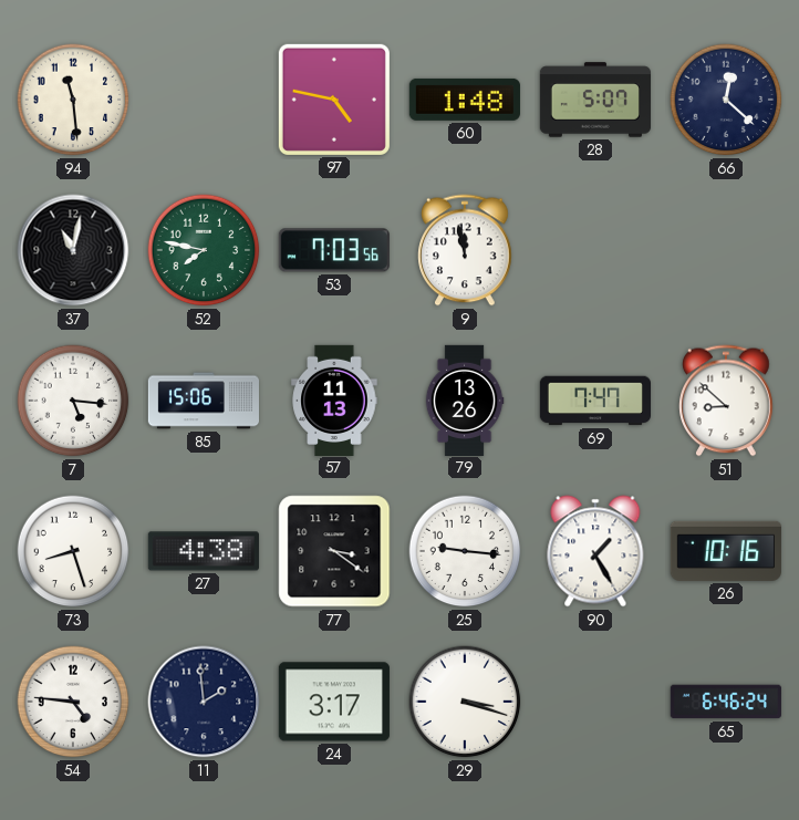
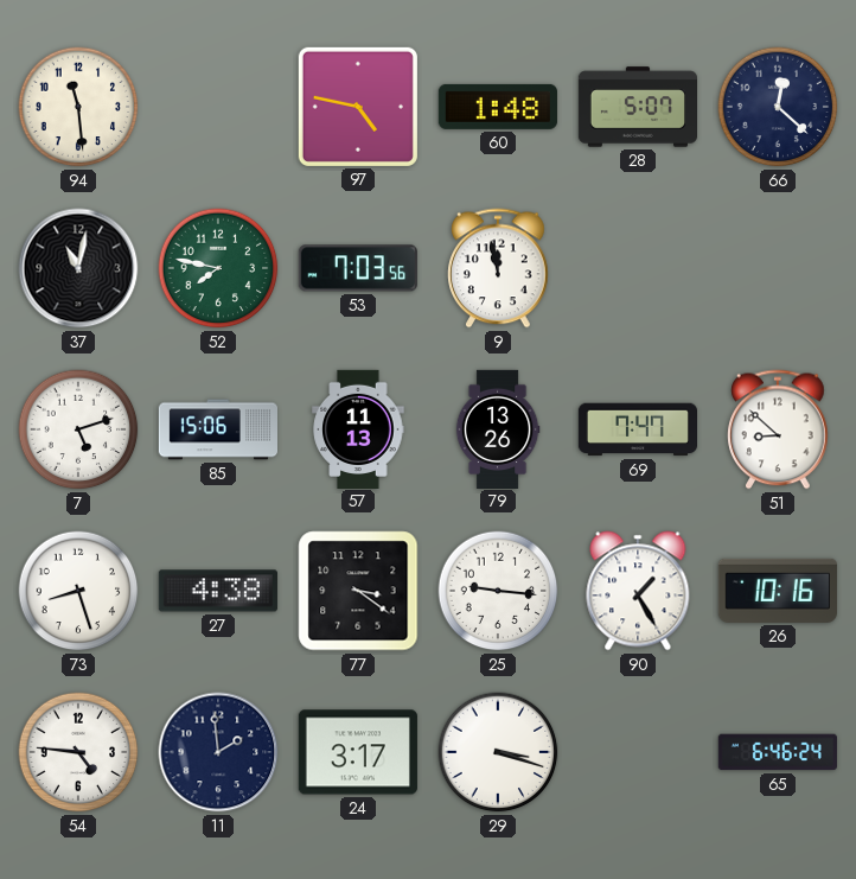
7: 5:16 -> 5:12 (78, 429)
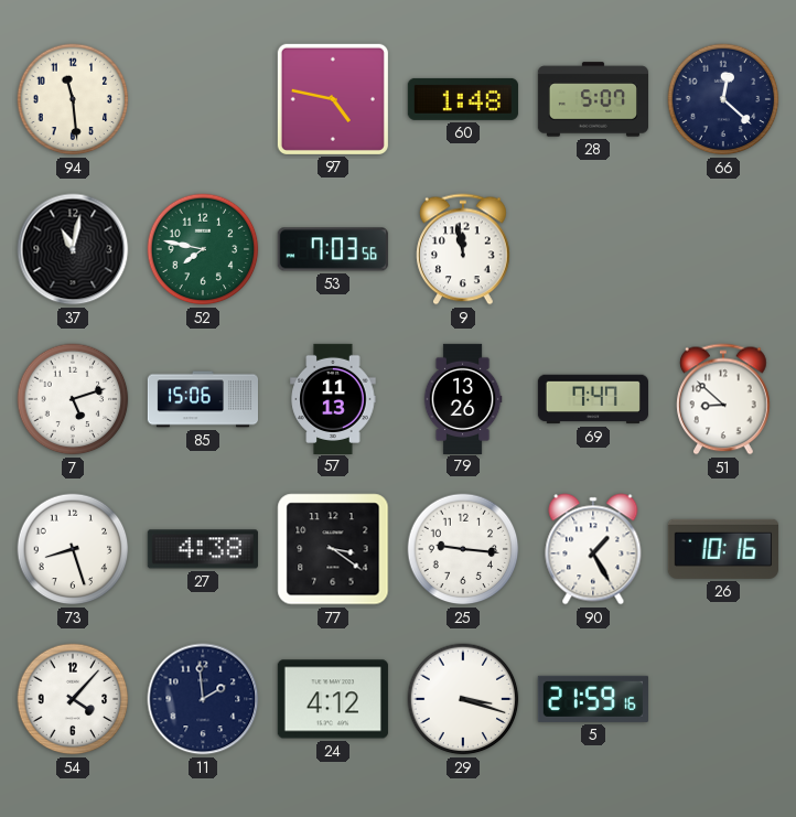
54: 4:46 -> 4:07 (73, 699)
24: 3:17 -> 4:12 (333, 699)
5: none -> 21:59 (593, 699)
65: 6:46 -> none (778, 752)
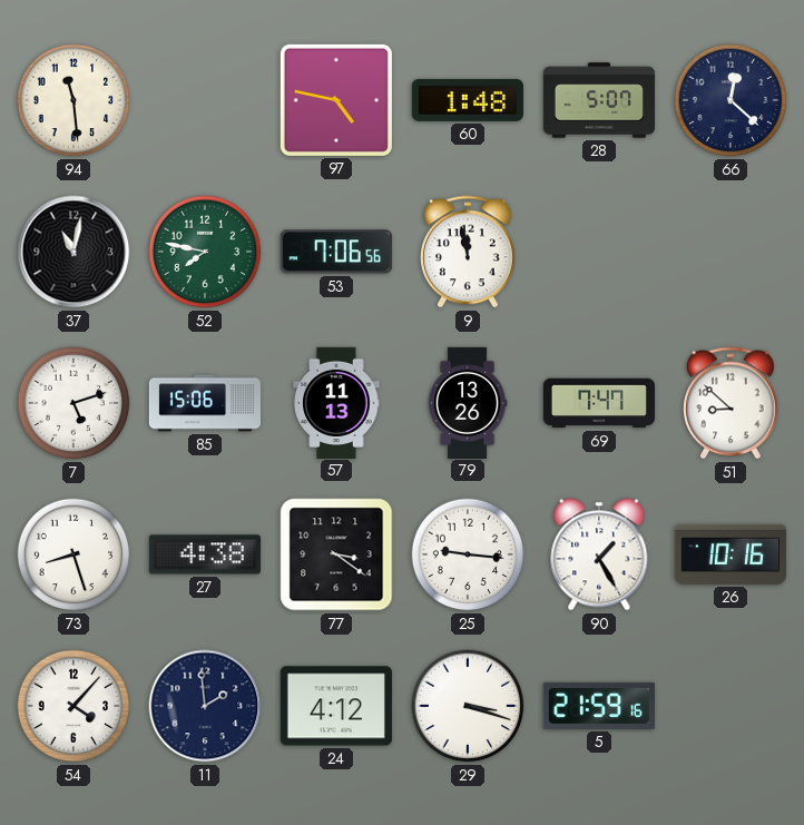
53: 7:03 -> 7:06 (336, 252)
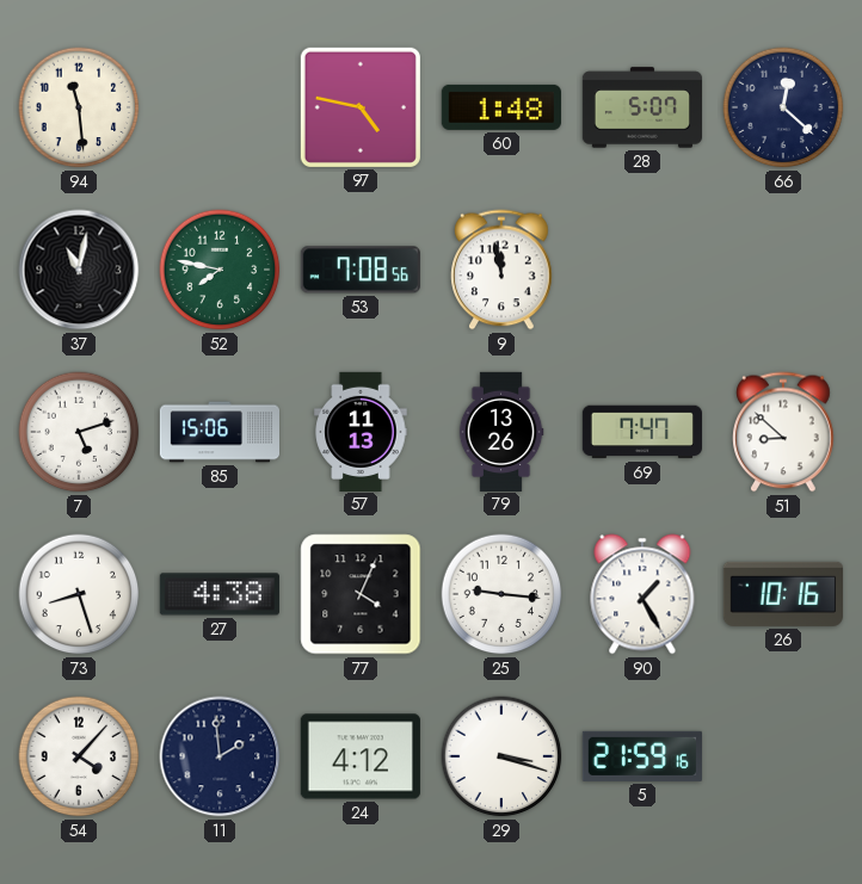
53: 7:06 -> 7:08 (361, 270)
77: 3:21 -> 4:04 (361, 594)
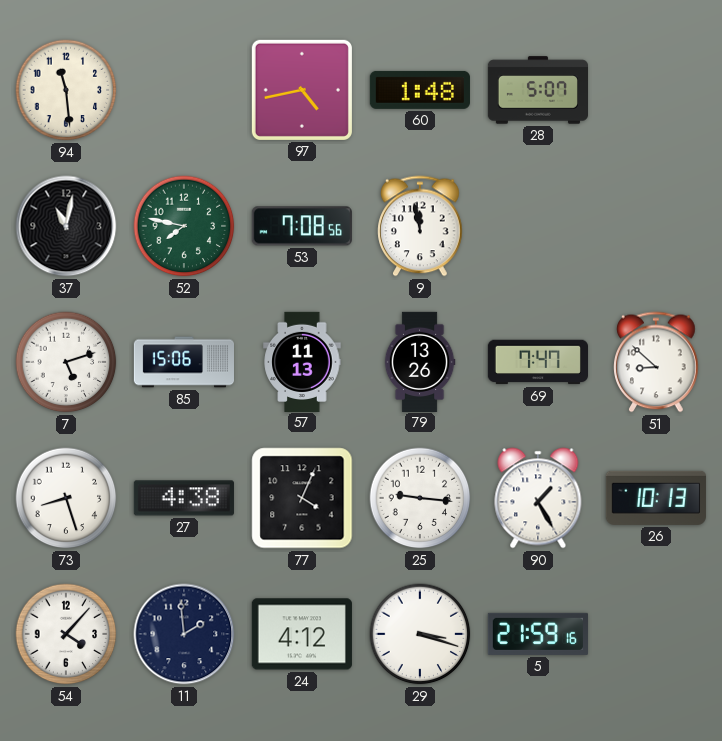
97: 4:47 -> 4:43 (302, 90)
66: 12:22 -> none (783, 107)
26: 10:16 -> 10:13 (656, 498)
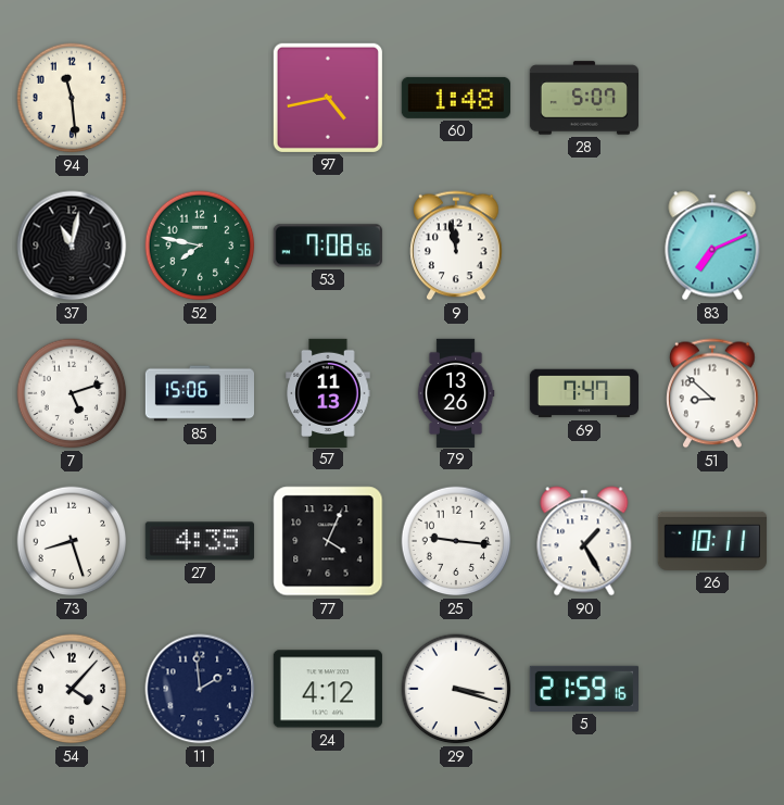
83: none -> 7:11 (712, 246)
27: 4:38 -> 4:35 (200, 541)
26: 10:13 -> 10:11 (712, 541)
